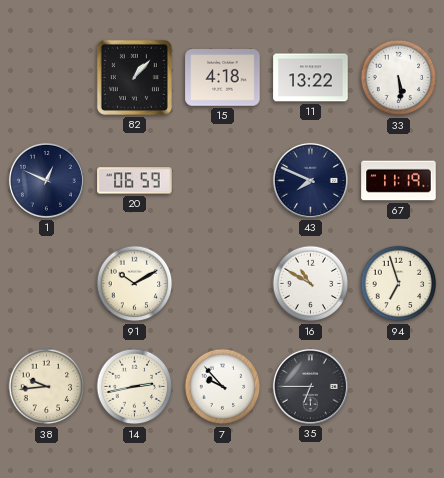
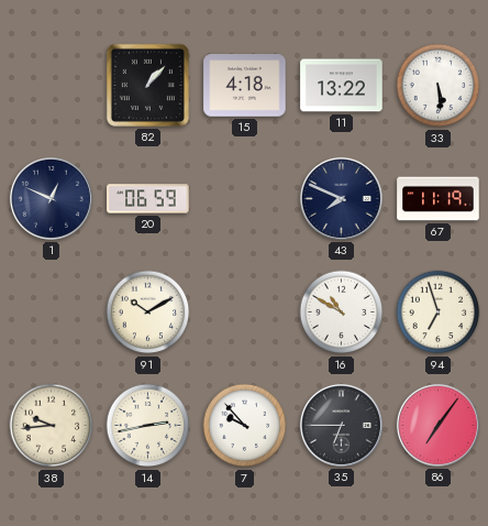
86: none -> 7:06 (437, 425)
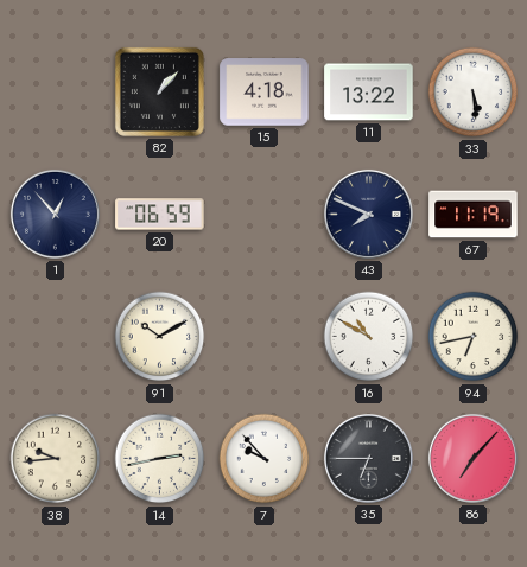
1: 12:49 -> 12:53 (55, 214)
94: 6:57 -> 6:43 (474, 337)
86: 7:06 -> 7:07 (472, 458)
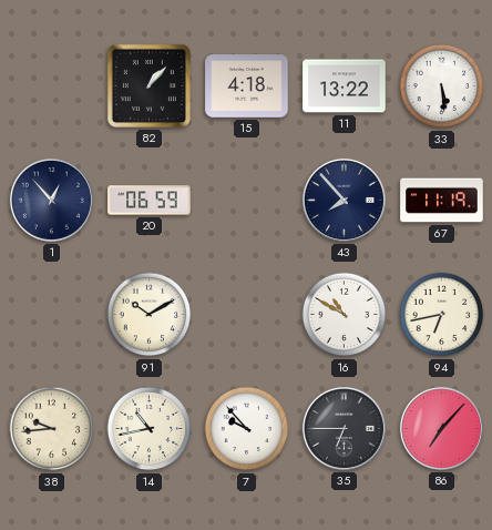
43: 7:49 -> 7:53 (344, 200)
14: 2:43 -> 10:43 (150, 429)
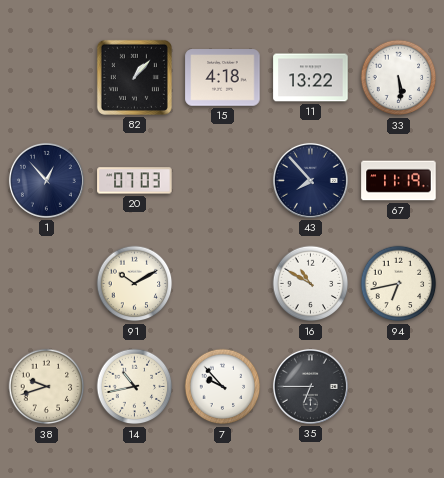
20: 06:59 -> 07:03 (135, 181)
38: 9:44 -> 9:42 (47, 387)
86: 7:07 -> none (441, 428)
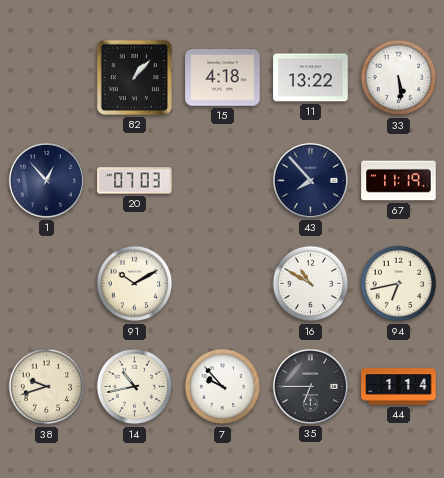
44: none -> 1:14 (399, 387)
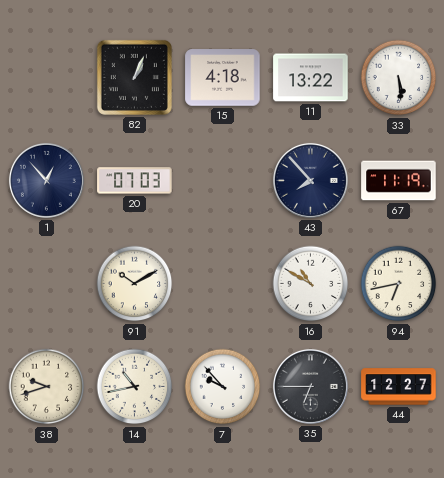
82: 1:07 -> 1:04 (134, 77)
44: 1:14 -> 12:27 (399, 387)
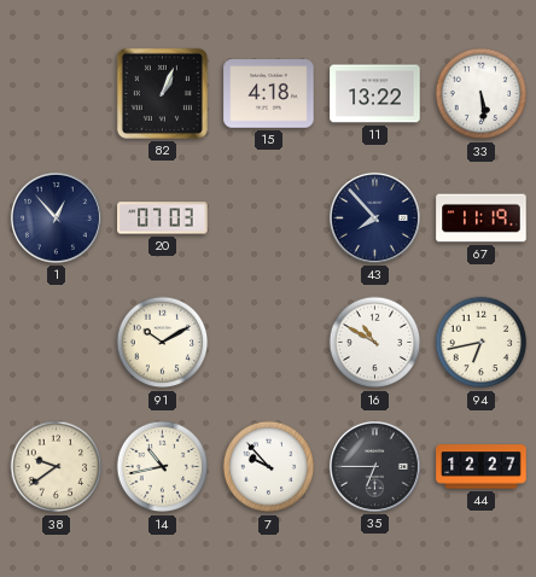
38: 9:42 -> 9:39 (57, 467)
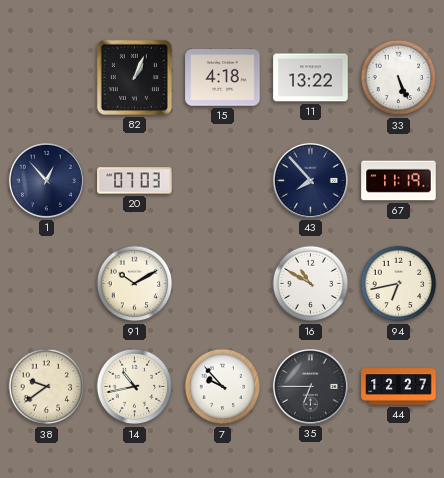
33: 5:29 -> 5:26 (399, 78)
